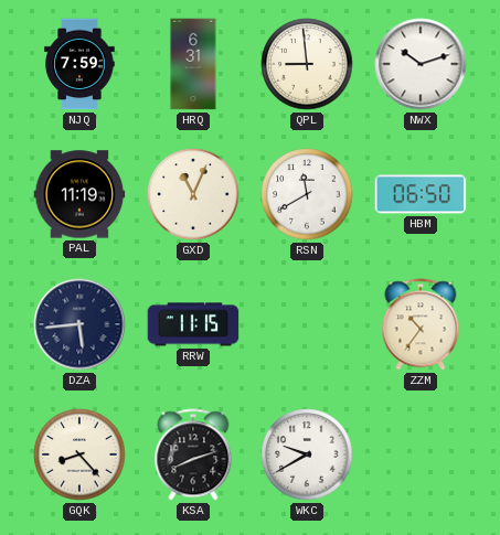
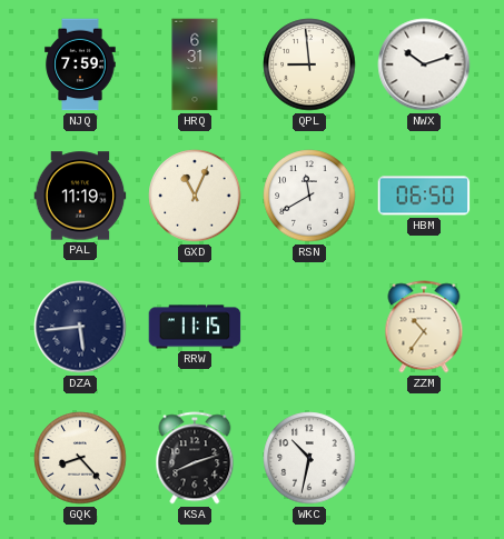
WKC: 9:40 -> 10:32 (309, 458)
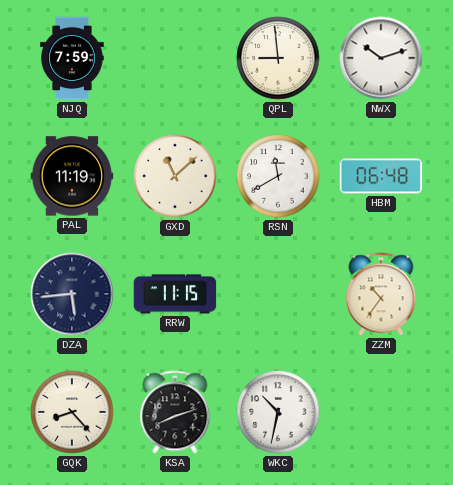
HRQ: 6:31 -> none (195, 64)
GXD: 11:04 -> 11:08 (175, 176)
HBM: 06:50 -> 06:48 (381, 176)
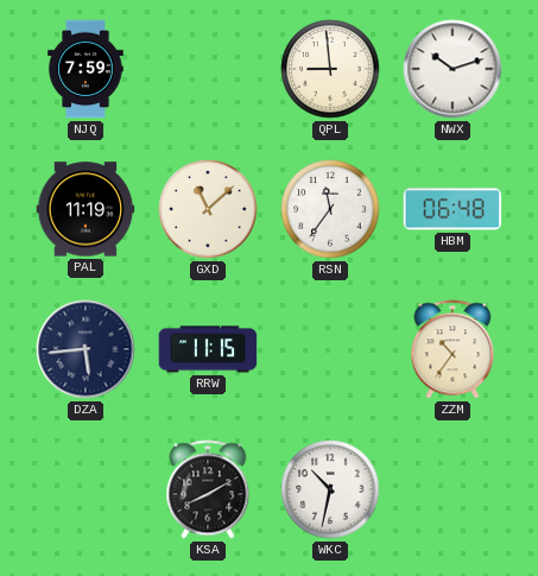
RSN: 11:40 -> 11:36 (330, 209)
GQK: 8:23 -> none (72, 412)
KSA: 8:12 -> 8:10 (208, 489)
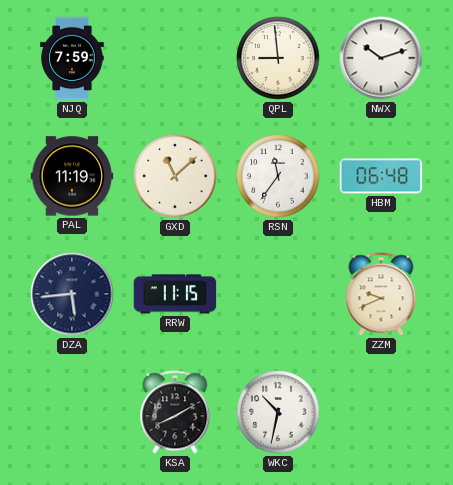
ZZM: 10:36 -> 9:41 (381, 294)
